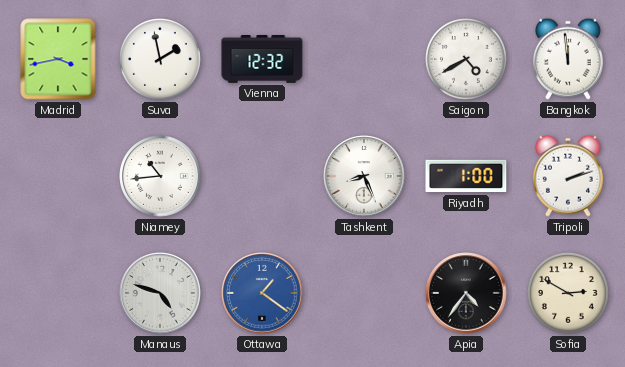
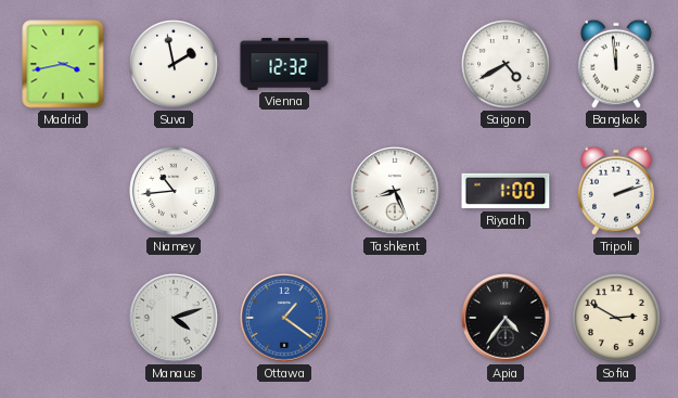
Manaus: 4:48 -> 4:12 (174, 318)
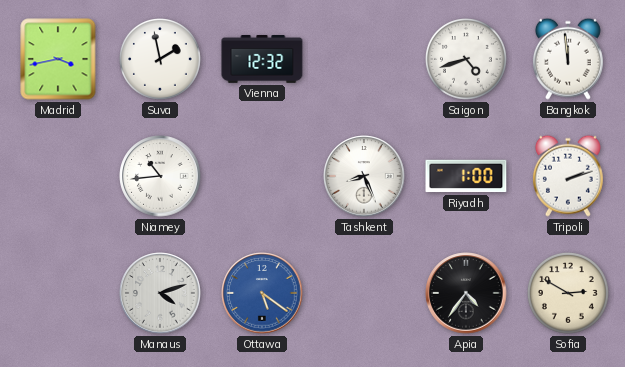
Saigon: 4:40 -> 4:42 (467, 60)
Ottawa: 1:21 -> 5:21 (262, 293)
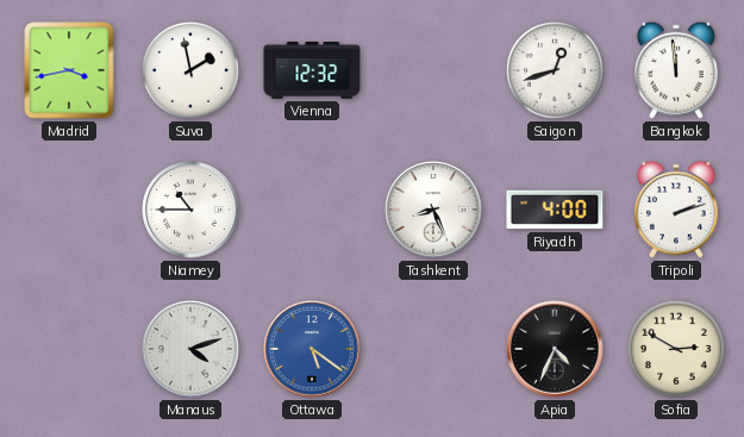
Saigon: 4:42 -> 12:42 (556, 71)
Niamey: 10:44 -> 10:45 (190, 210)
Riyadh: 1:00 -> 4:00 (555, 210)
Apia: 4:36 -> 4:34 (555, 349)
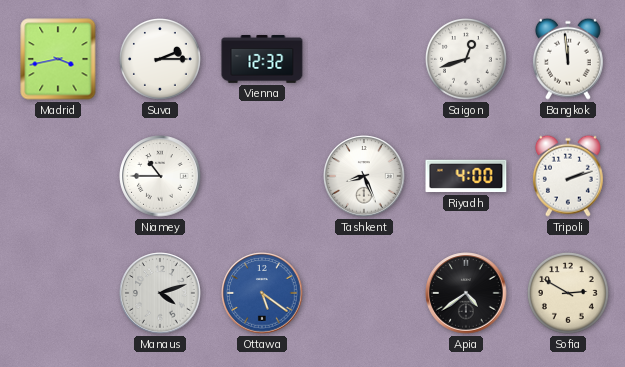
Suva: 1:58 -> 2:15 (161, 60)
Apia: 4:34 -> 4:39 (466, 293)
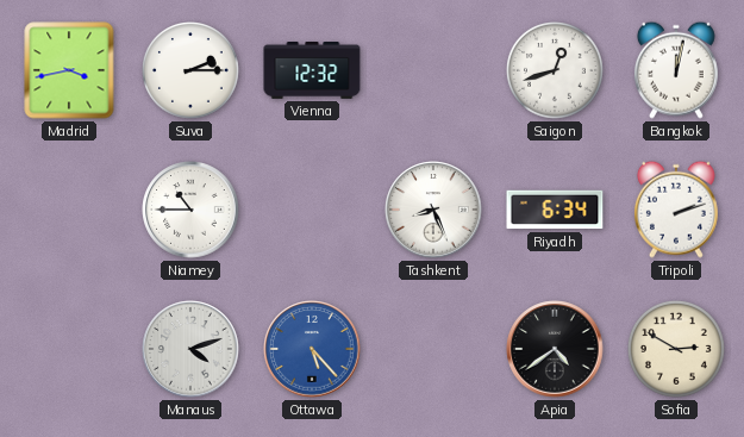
Bangkok: 11:59 -> 12:02 (676, 70)
Riyadh: 4:00 -> 6:34 (555, 210)
Ottawa: 5:21 -> 5:23 (312, 349)
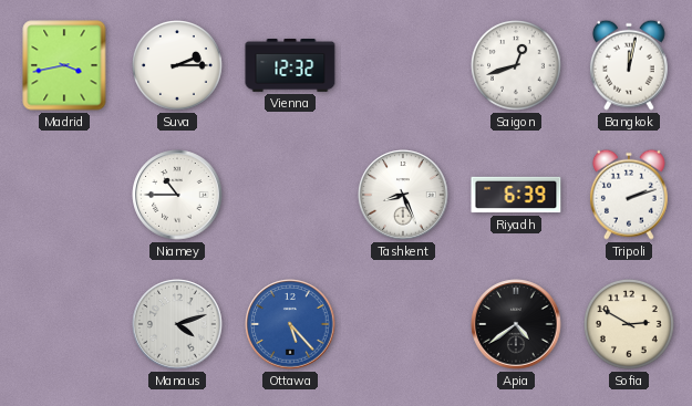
Riyadh: 6:34 -> 6:39 (516, 195)
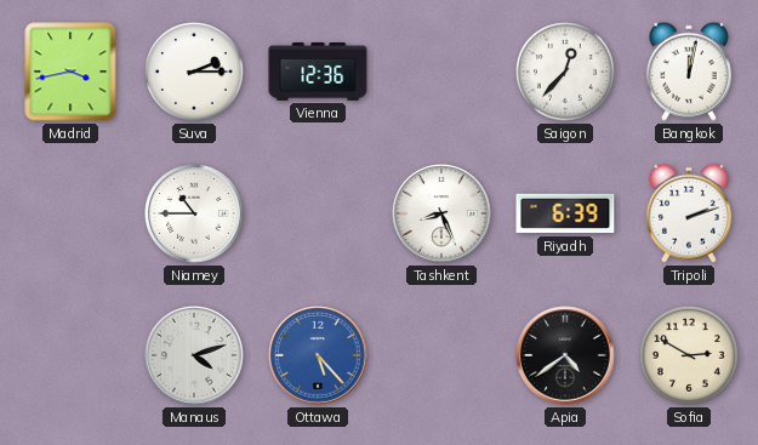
Vienna: 12:32 -> 12:36 (318, 73)
Saigon: 12:42 -> 12:37 (566, 73)
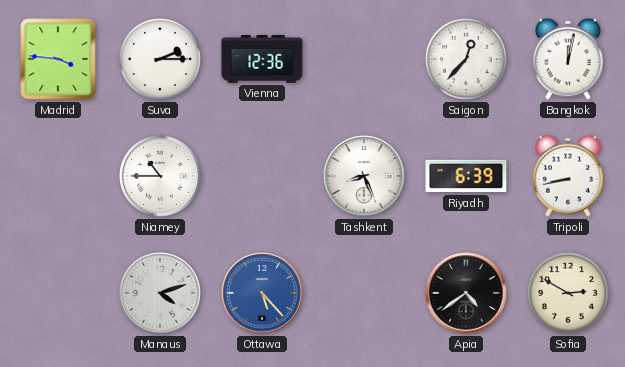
Madrid: 3:43 -> 3:46 (58, 59)
Tripoli: 2:12 -> 8:43 (568, 176)
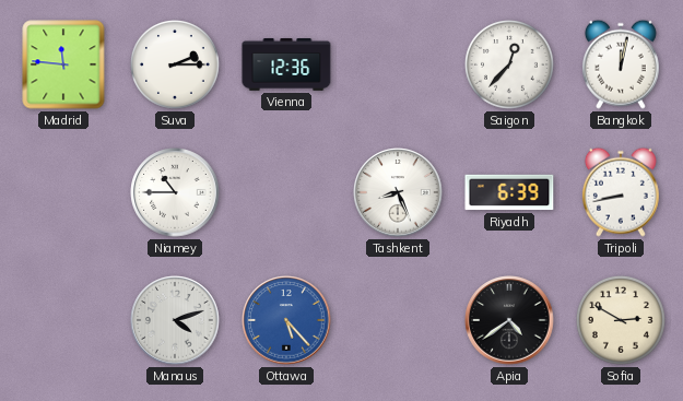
Madrid: 3:46 -> 11:46 (63, 64)
